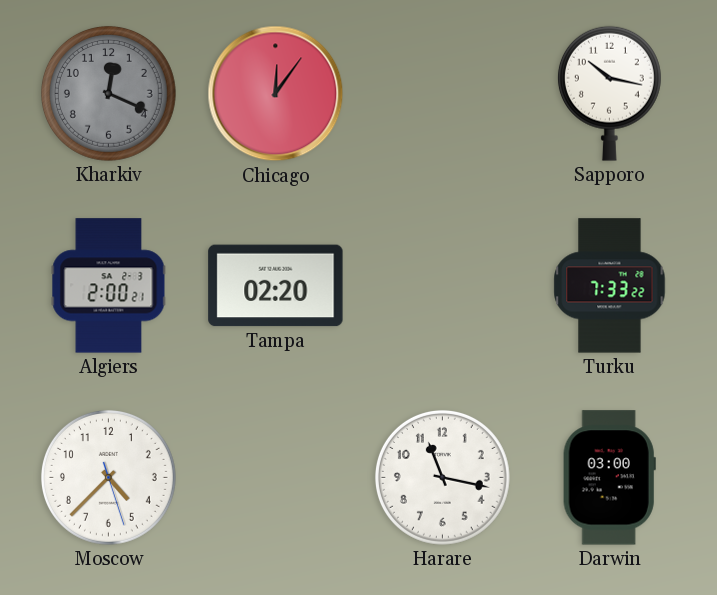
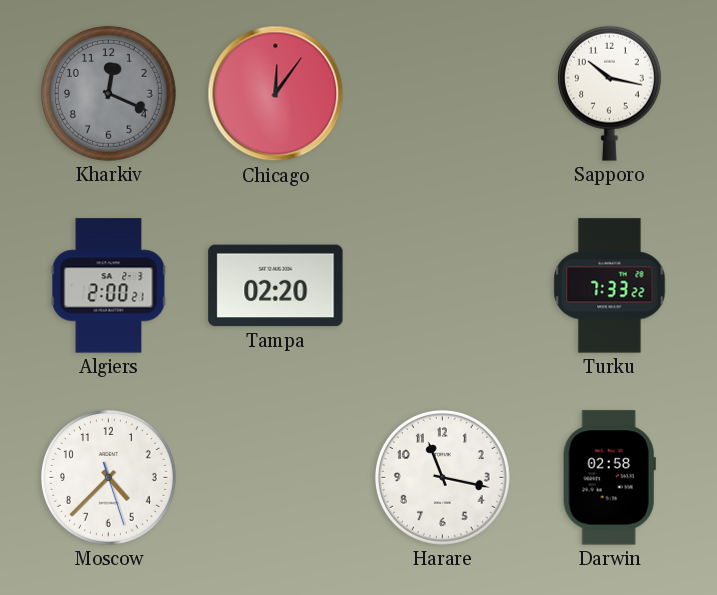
Darwin: 03:00 -> 02:58 (609, 478)
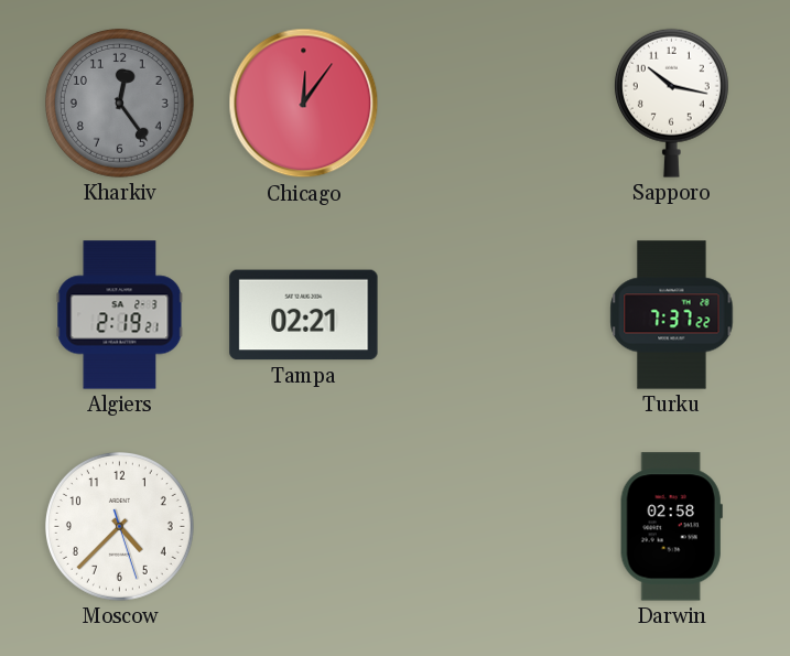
Kharkiv: 12:19 -> 12:24 (119, 103)
Algiers: 2:00 -> 2:19 (120, 315)
Tampa: 02:20 -> 02:21 (304, 315)
Turku: 7:33 -> 7:37 (672, 315)
Harare: 11:17 -> none (442, 477)
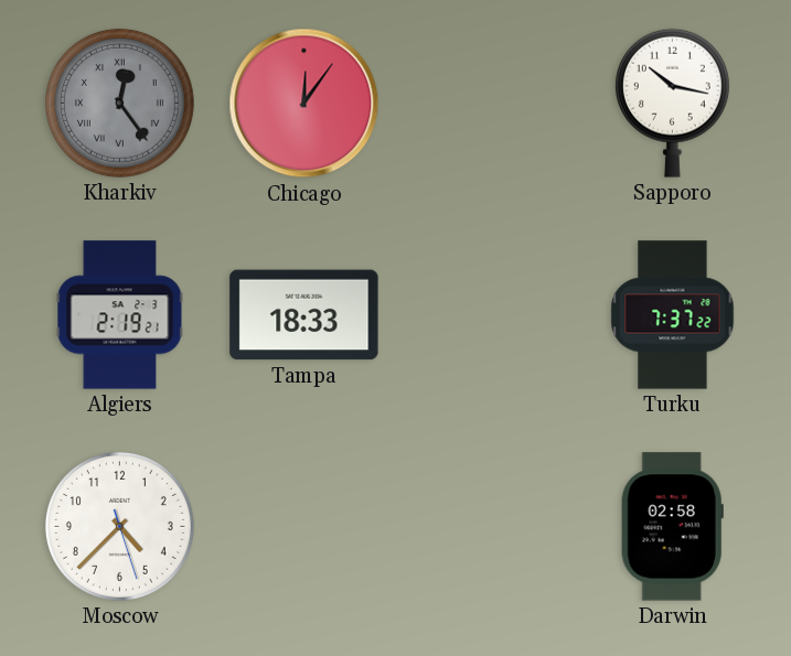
Kharkiv numerals: Arabic -> Roman (119, 103)
Tampa: 02:21 -> 18:33 (304, 315)
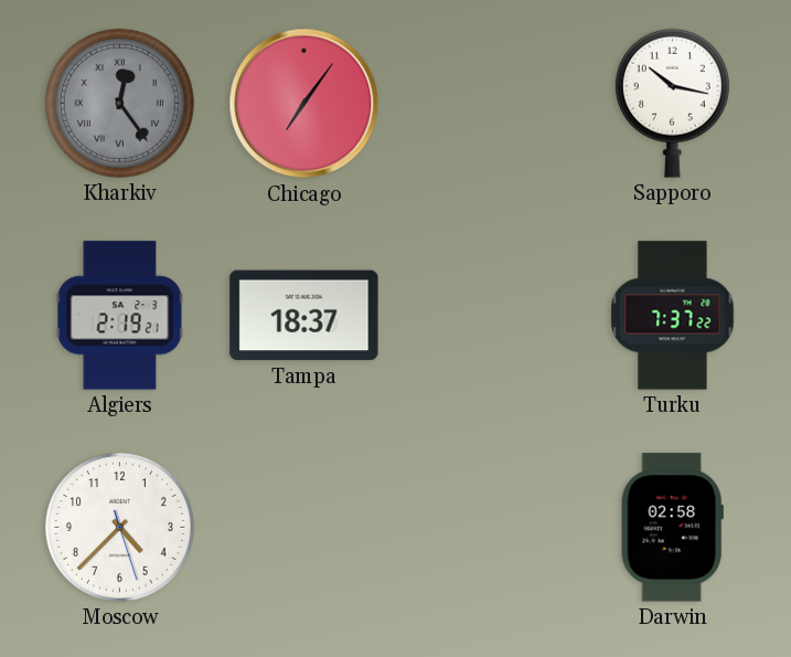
Chicago: 12:06 -> 7:06 (304, 104)
Tampa: 18:33 -> 18:37 (304, 316)
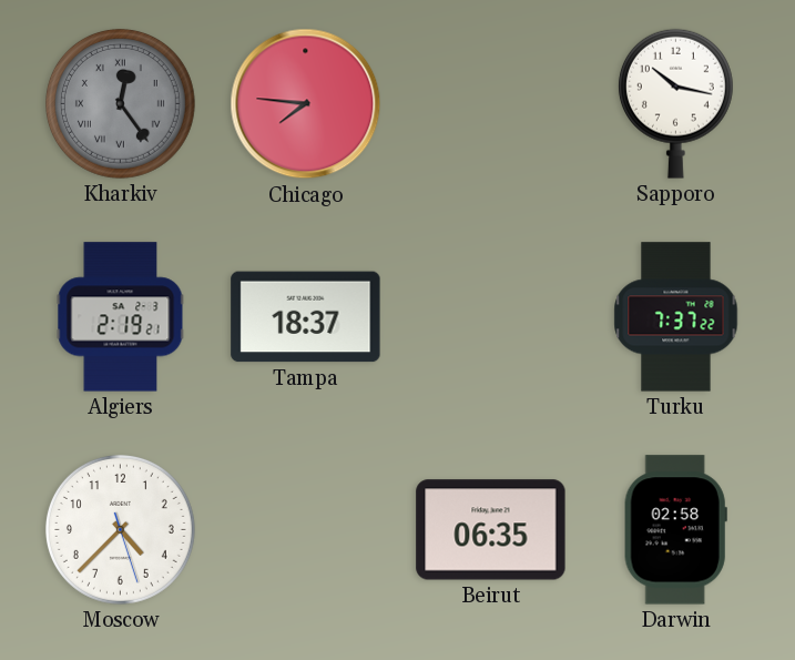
Chicago: 7:06 -> 7:46 (306, 104)
Beirut: none -> 06:35 (491, 530)
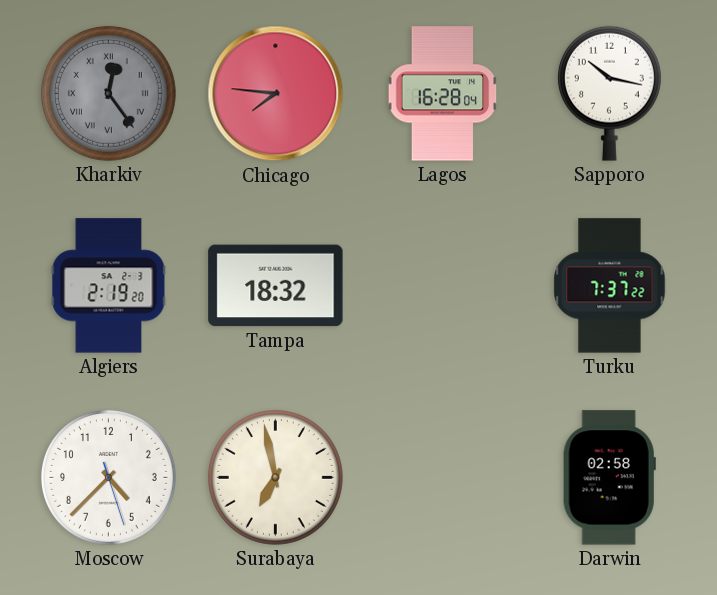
Lagos: none -> 16:28 (443, 94)
Algiers: 2:19:21 -> 2:19:20 (109, 286)
Tampa: 18:37 -> 18:32 (276, 286)
Surabaya: none -> 6:58 (275, 477)
Beirut: 06:35 -> none (491, 530)
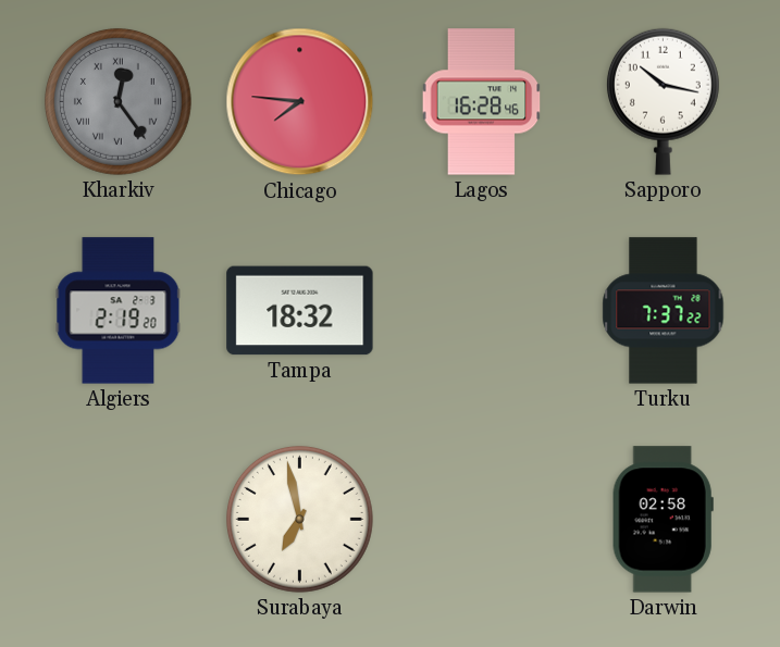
Lagos: 16:28:04 -> 16:28:46 (482, 102)
Moscow: 4:37 -> none (108, 477)
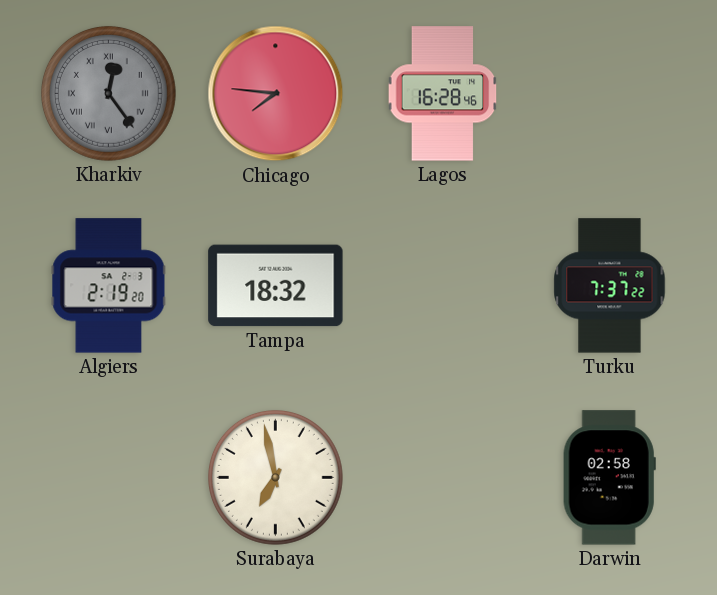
Sapporo: 10:17 -> none (663, 101)
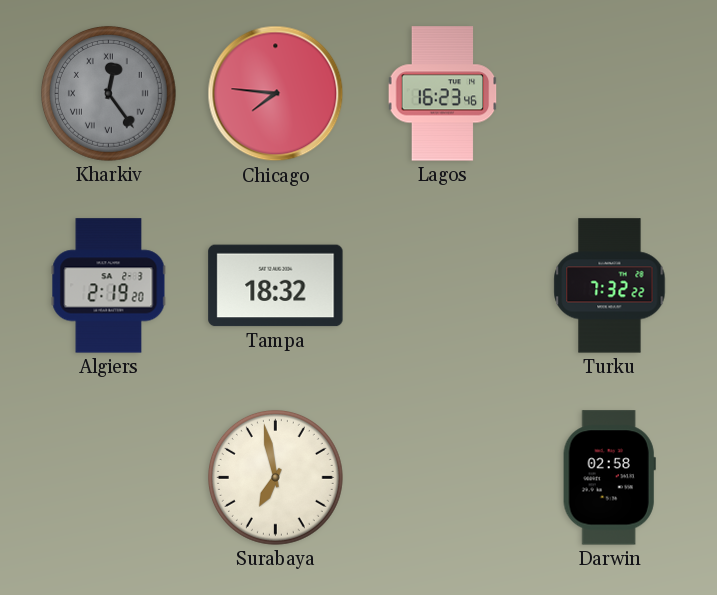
Lagos: 16:28 -> 16:23 (443, 94)
Turku: 7:37 -> 7:32 (610, 286)
